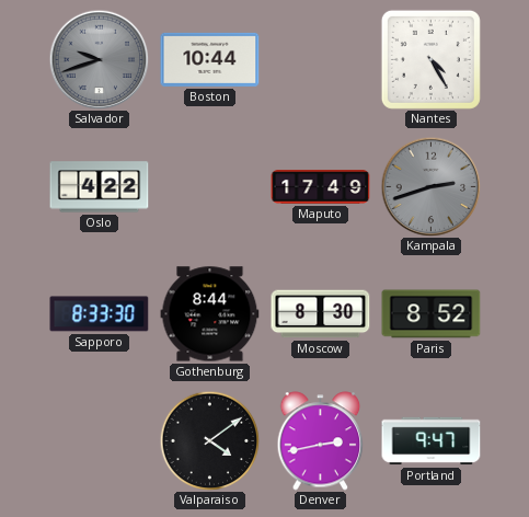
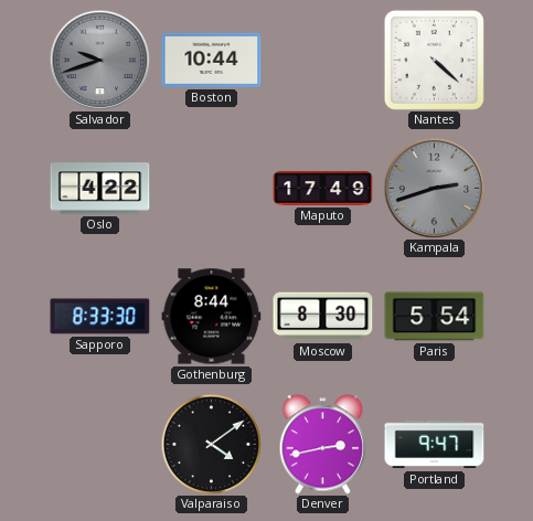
Nantes: 4:25 -> 4:22 (434, 60)
Paris: 8:52 -> 5:54 (435, 317)
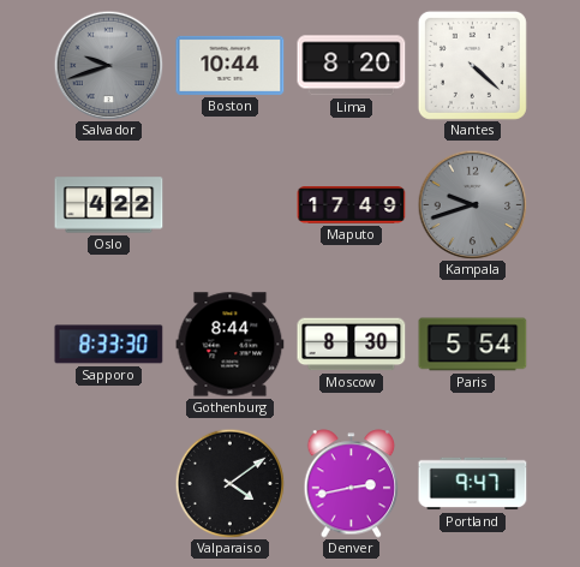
Lima: none -> 8:20 (352, 66)
Kampala: 2:42 -> 9:42 (472, 204)
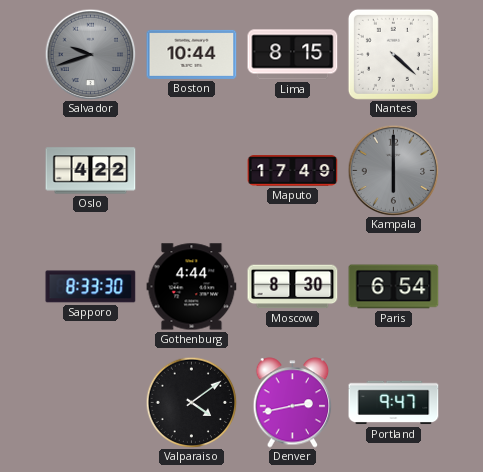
Lima: 8:20 -> 8:15 (293, 55)
Kampala: 9:42 -> 6:00 (393, 170)
Gothenburg: 8:44 -> 4:44 (192, 287)
Paris: 5:54 -> 6:54 (394, 287)
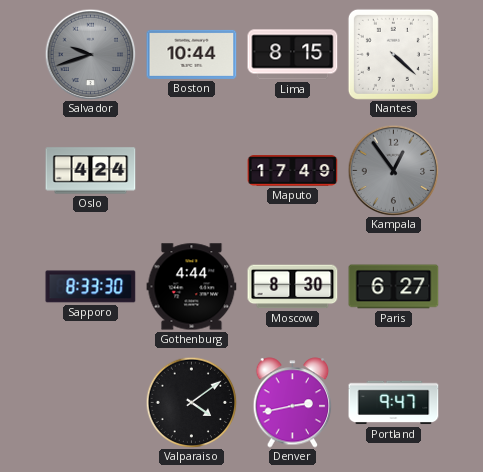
Oslo: 4:22 -> 4:24 (91, 171)
Kampala: 6:00 -> 12:54 (393, 170)
Paris: 6:54 -> 6:27 (394, 287)
